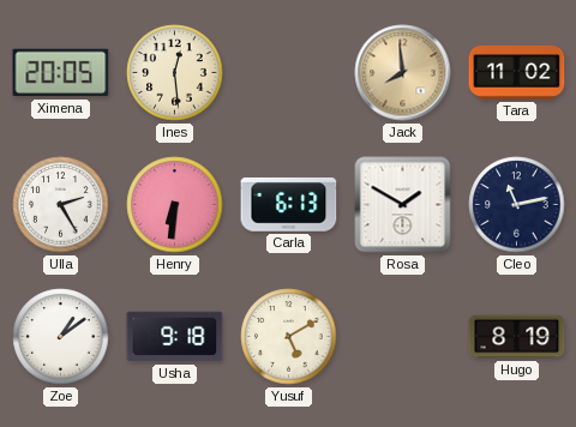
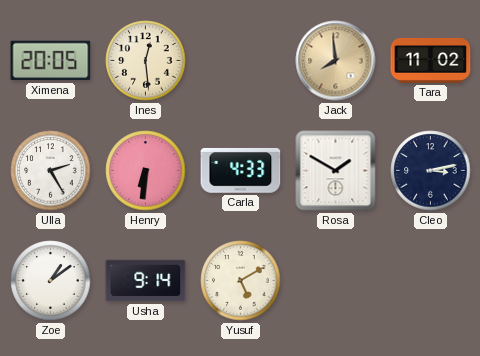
Carla: 6:13 -> 4:33 (241, 171)
Cleo: 11:13 -> 3:13 (431, 171)
Usha: 9:18 -> 9:14 (146, 281)
Hugo: 8:19 -> none (517, 337)
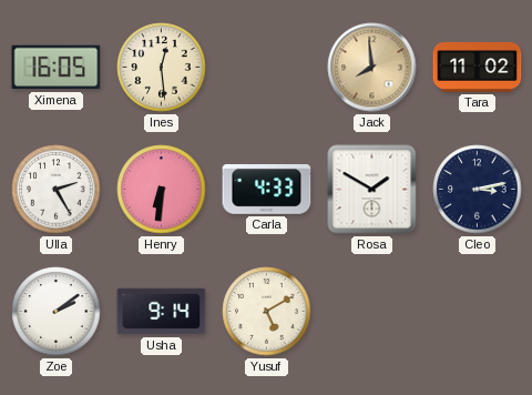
Ximena: 20:05 -> 16:05 (57, 68)
Zoe: 1:09 -> 2:09 (57, 312)
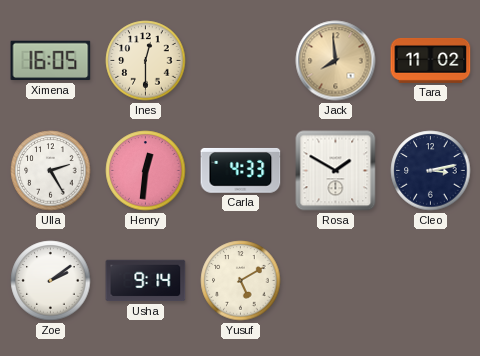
Ines: 12:29 -> 12:30 (146, 61)
Henry: 6:31 -> 12:31 (146, 171)
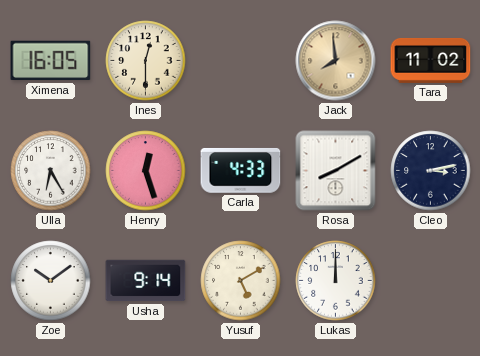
Ulla: 2:25 -> 6:25 (51, 171)
Henry: 12:31 -> 12:27 (146, 171)
Rosa: 1:50 -> 8:10 (336, 171)
Zoe: 2:09 -> 10:09 (51, 281)
Lukas: none -> 12:00 (336, 281)
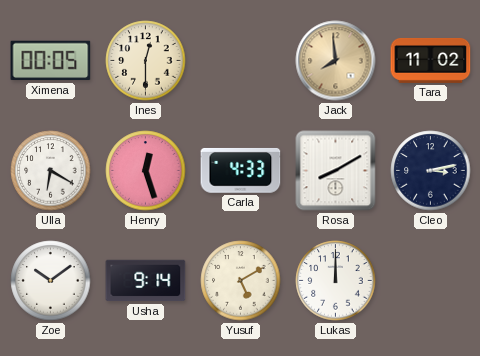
Ximena: 16:05 -> 00:05 (51, 61)
Ulla: 6:25 -> 6:20 (51, 171)
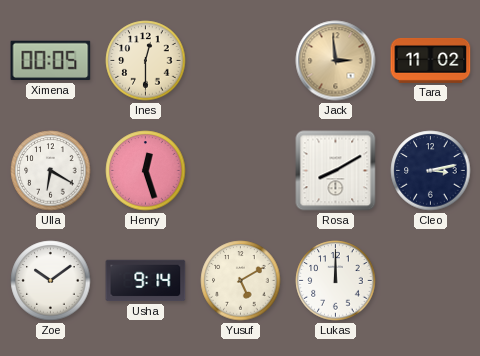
Jack: 7:59 -> 2:59 (336, 61)
Carla: 4:33 -> none (241, 171)
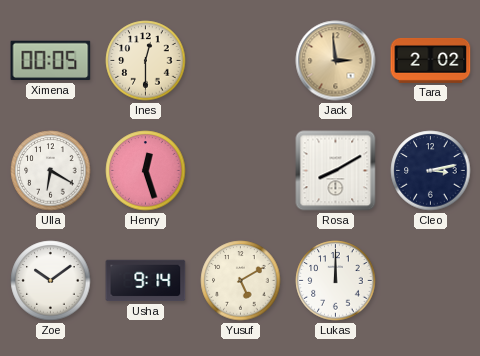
Tara: 11:02 -> 2:02 (431, 60)
